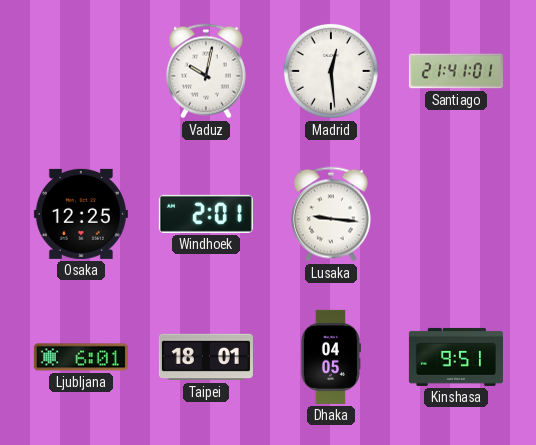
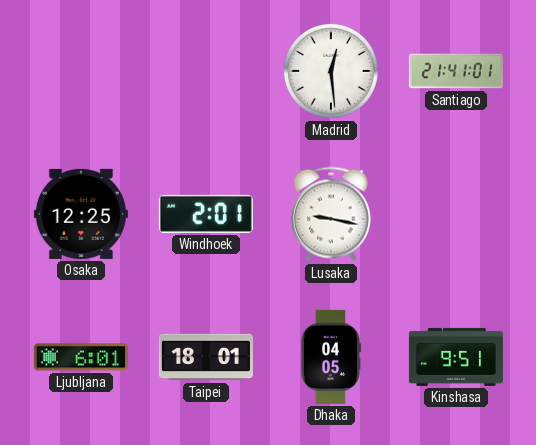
Vaduz: 10:02 -> none (206, 71)
Lusaka: 9:16 -> 9:17 (331, 214)
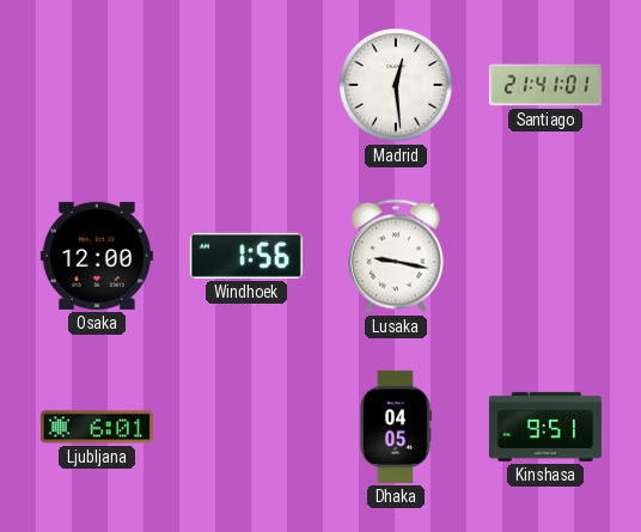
Osaka: 12:25 -> 12:00 (97, 256)
Windhoek: 2:01 -> 1:56 (246, 256)
Taipei: 18:01 -> none (206, 357)
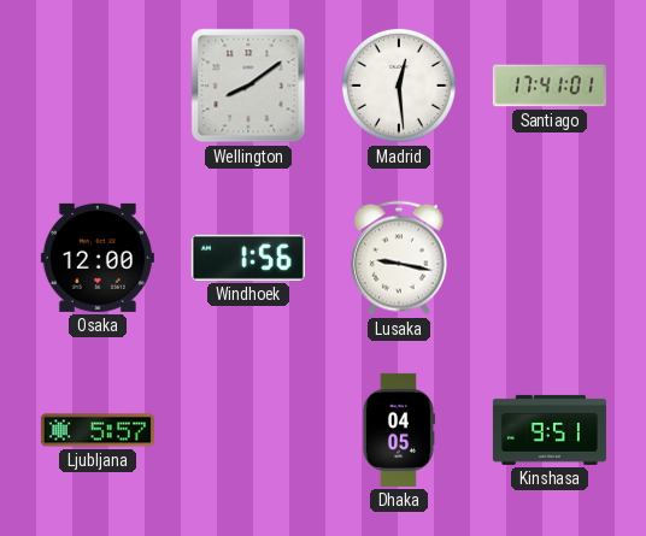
Wellington: none -> 8:09 (248, 86)
Santiago: 21:41 -> 17:41 (550, 86)
Ljubljana: 6:01 -> 5:57 (98, 430)
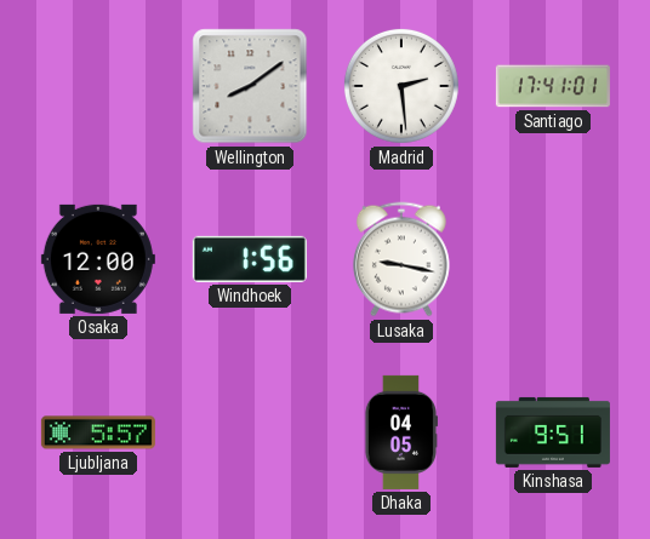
Madrid: 12:29 -> 2:29 (401, 86)
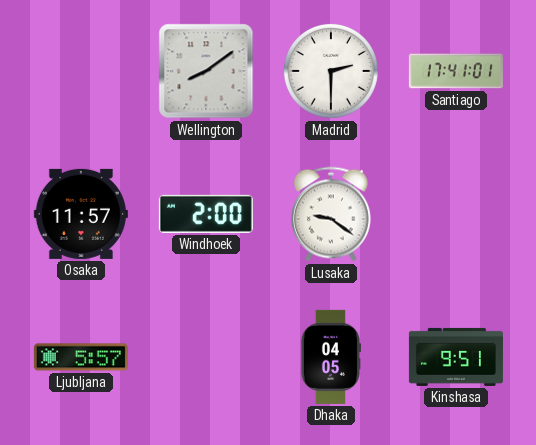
Madrid: 2:29 -> 2:30 (331, 71)
Osaka: 12:00 -> 11:57 (81, 214)
Windhoek: 1:56 -> 2:00 (206, 214)
Lusaka: 9:17 -> 9:21 (331, 214)
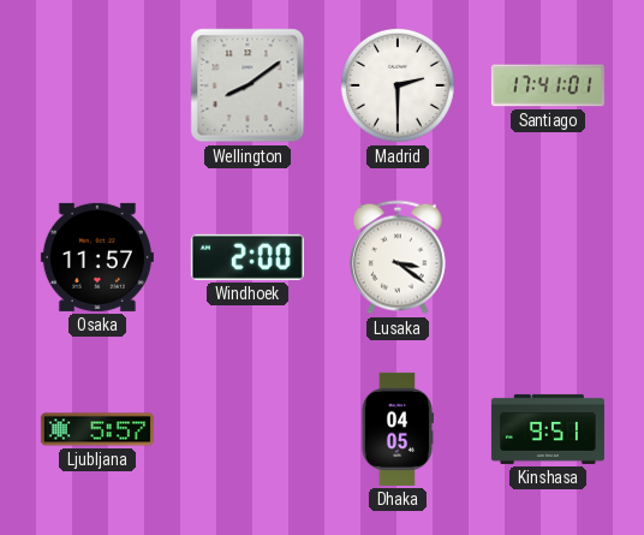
Lusaka: 9:21 -> 3:21 (398, 257)
